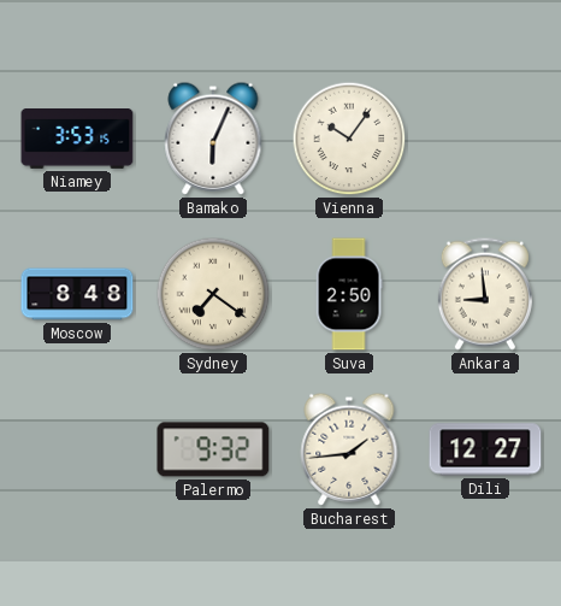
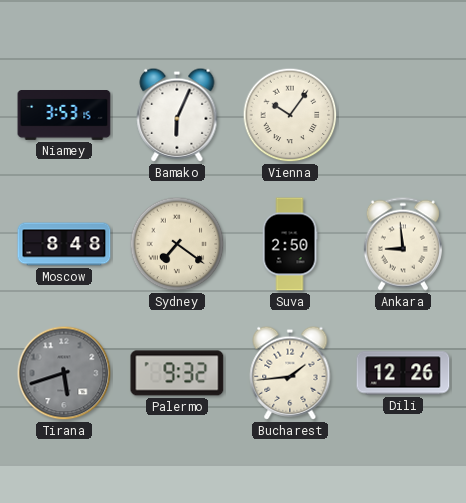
Tirana: none -> 5:42 (64, 373)
Dili: 12:27 -> 12:26 (403, 373)
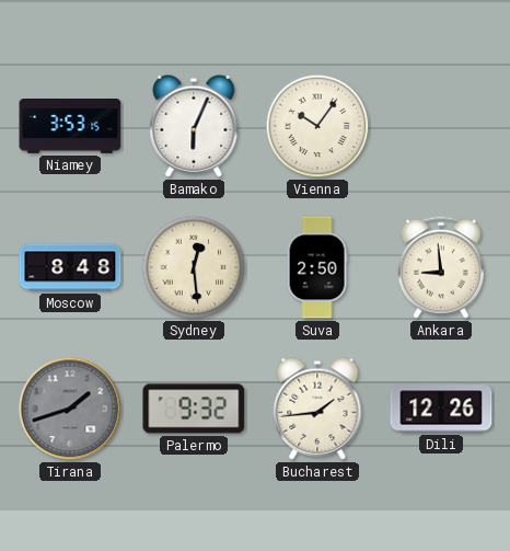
Sydney: 7:21 -> 12:29 (194, 267)
Tirana: 5:42 -> 1:42 (70, 409)
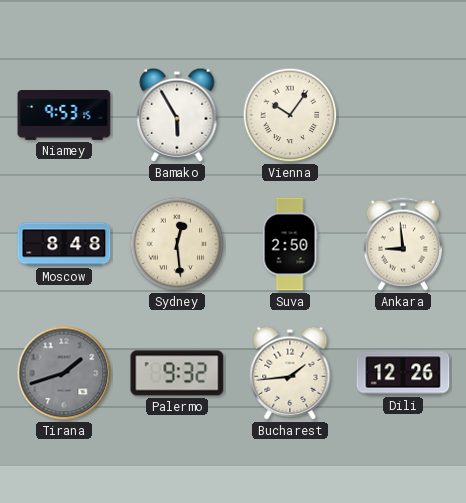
Niamey: 3:53 -> 9:53 (64, 116)
Bamako: 6:04 -> 5:55 (177, 115)
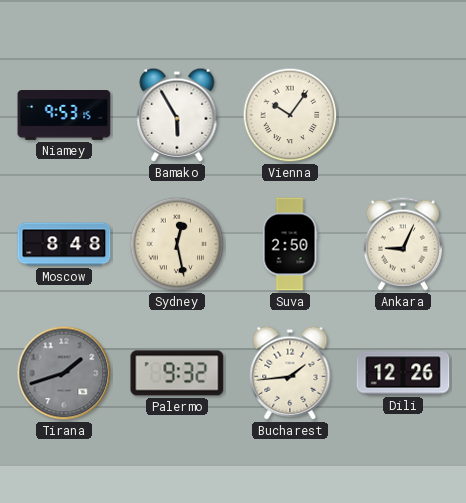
Sydney: 12:29 -> 12:28 (177, 244)
Ankara: 8:59 -> 9:04 (403, 244)
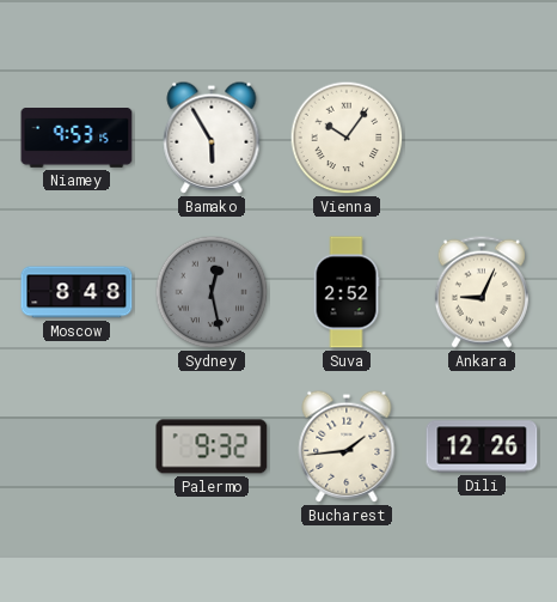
Sydney dial: cream -> grey (212, 292)
Suva: 2:50 -> 2:52 (347, 292)
Tirana: 1:42 -> none (64, 373)
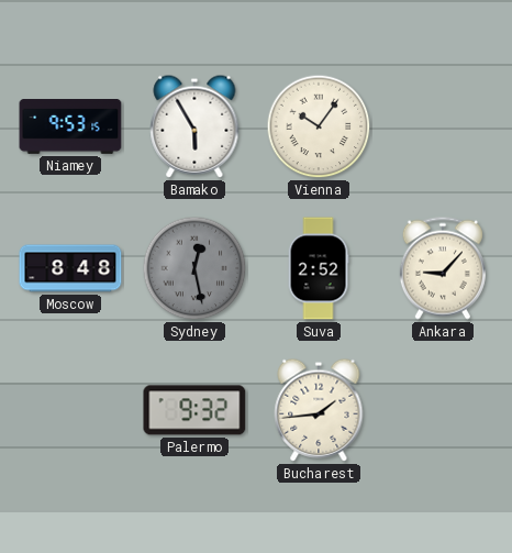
Ankara: 9:04 -> 9:07 (443, 268)
Dili: 12:26 -> none (482, 446)
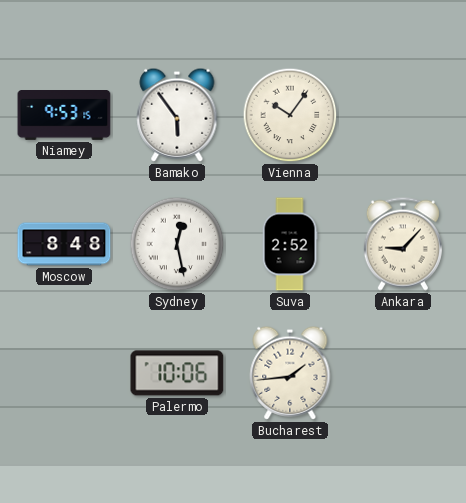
Bamako: 5:55 -> 5:54 (177, 115)
Sydney dial: grey -> white (177, 244)
Palermo: 9:32 -> 10:06 (177, 373)
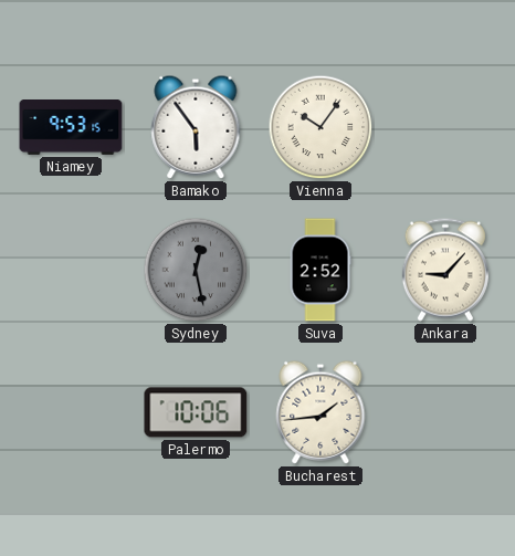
Moscow: 8:48 -> none (64, 244)
Sydney dial: white -> grey (196, 270)
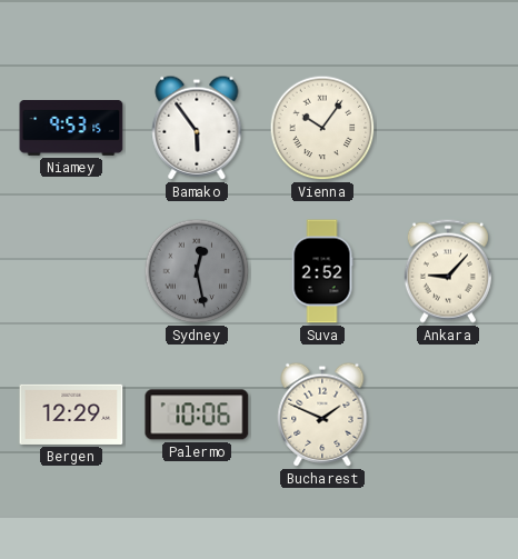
Bergen: none -> 12:29 (71, 415)
Bucharest: 1:44 -> 1:49 (322, 415)
